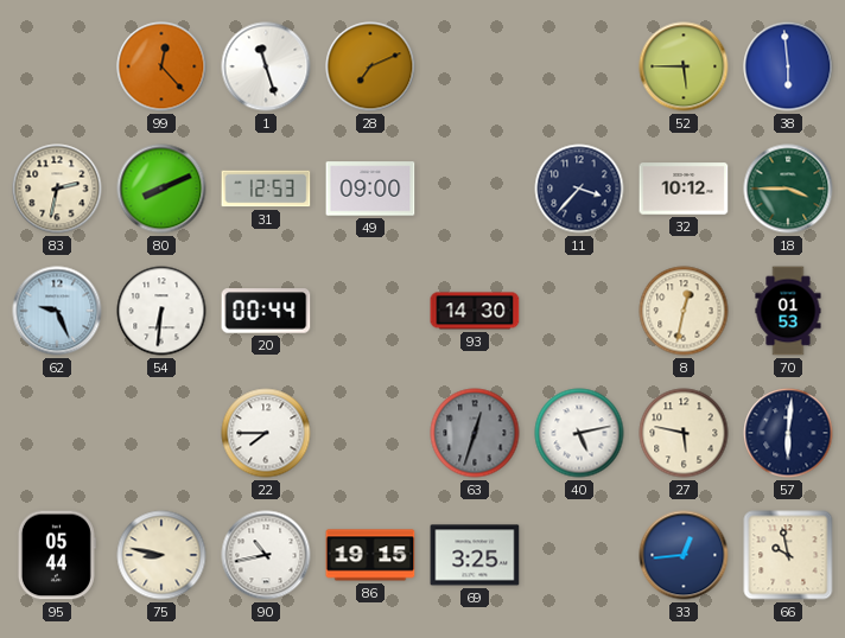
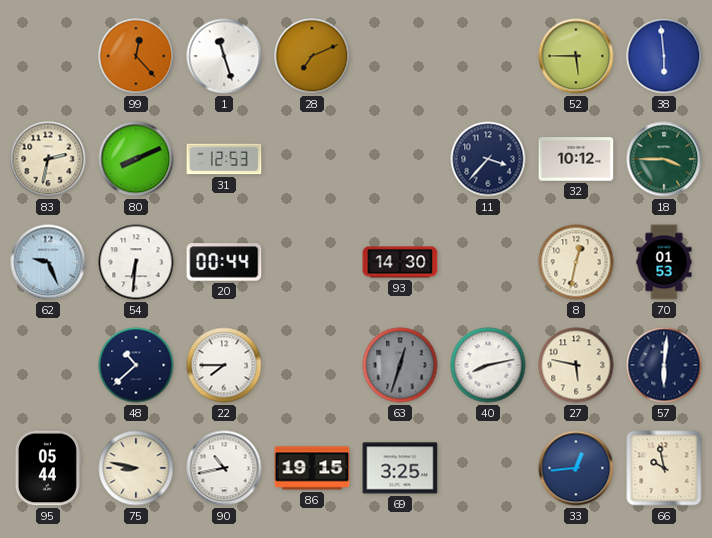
49: 09:00 -> none (370, 189)
48: none -> 10:38 (136, 365)
40: 5:13 -> 8:13 (488, 365)
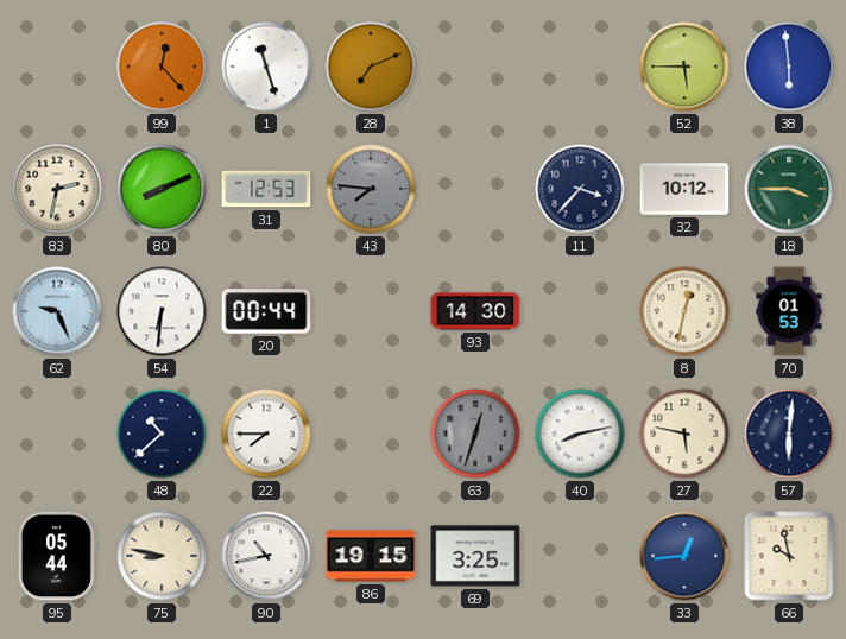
43: none -> 7:46 (371, 189)
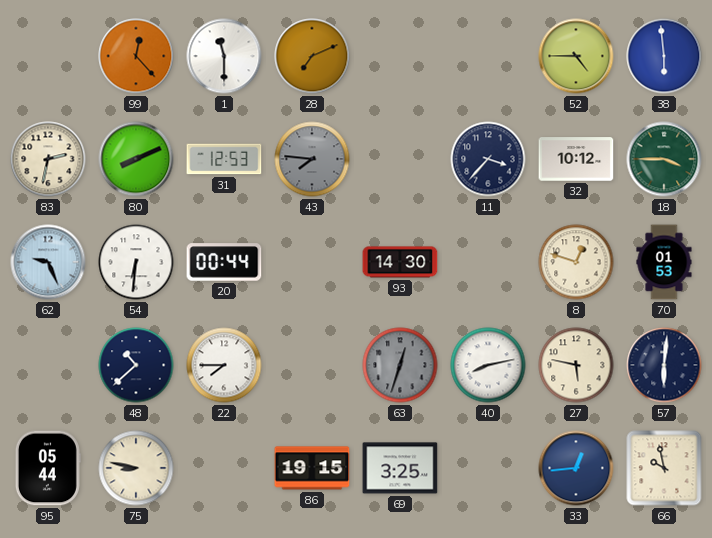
1: 11:27 -> 11:30 (224, 56)
52: 5:45 -> 4:45 (576, 56)
8: 12:32 -> 12:48 (576, 262)
90: 10:43 -> none (266, 556)
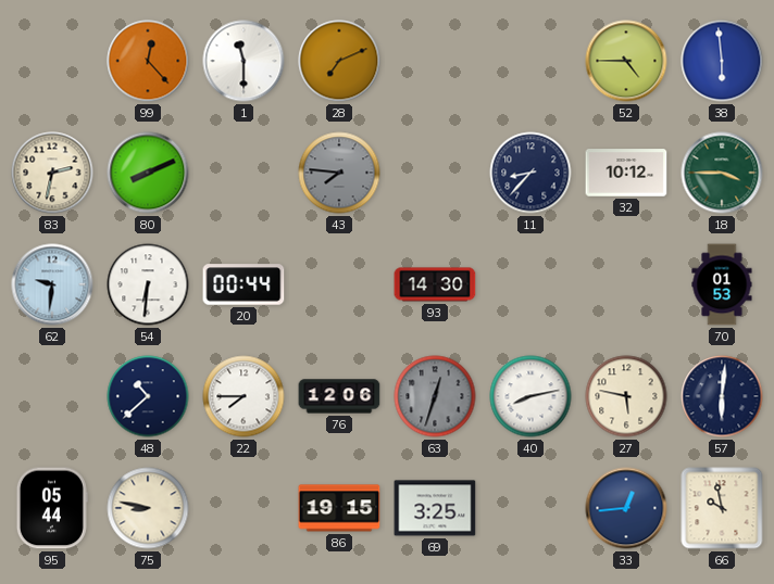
31: 12:53 -> none (224, 159)
11: 3:37 -> 8:37 (530, 173)
62: 9:26 -> 9:31 (52, 284)
8: 12:48 -> none (576, 262)
76: none -> 12:06 (339, 396)
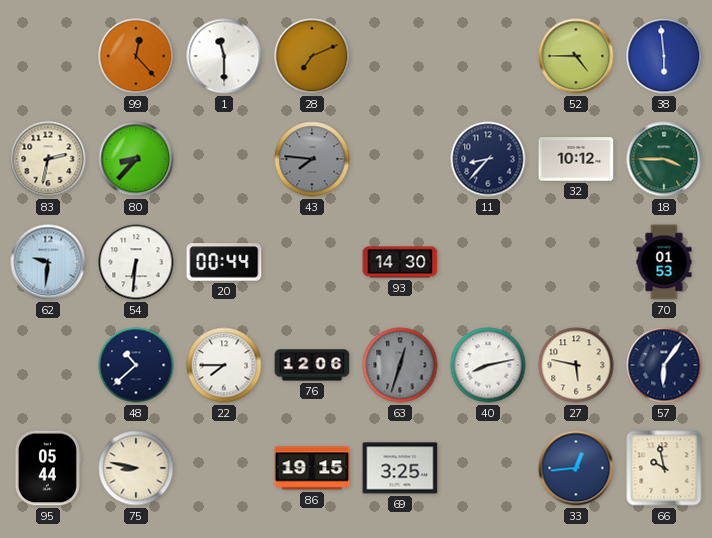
80: 8:11 -> 8:37 (136, 159)
57: 6:01 -> 6:06 (664, 365)
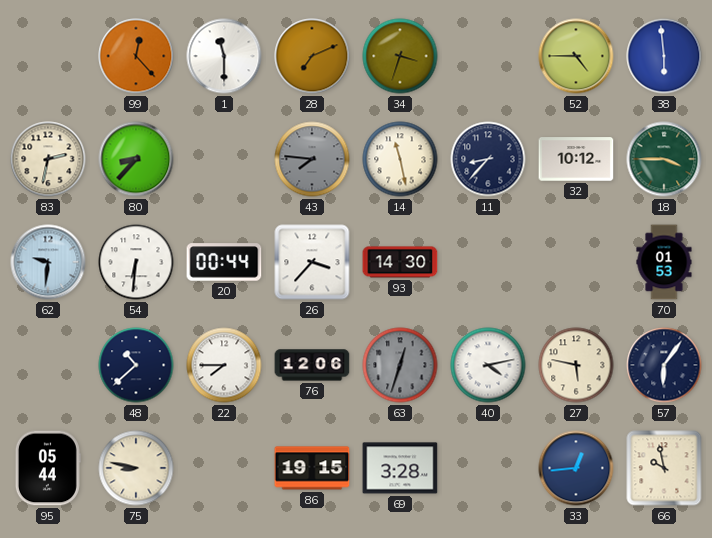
34: none -> 3:33 (400, 56)
14: none -> 11:28 (400, 159)
26: none -> 3:37 (312, 262)
40: 8:13 -> 4:13 (488, 365)
69: 3:25 -> 3:28 (400, 468)
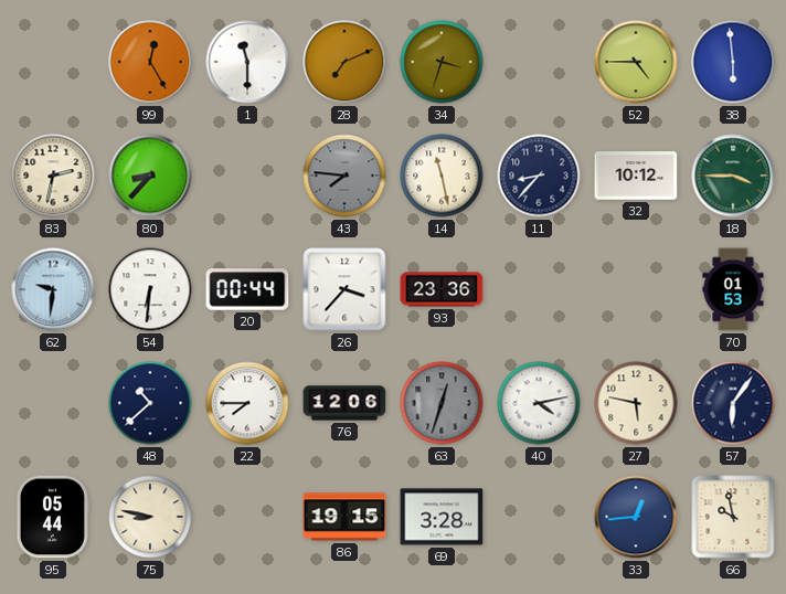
99: 12:23 -> 12:25 (150, 62)
93: 14:30 -> 23:36 (442, 289)
